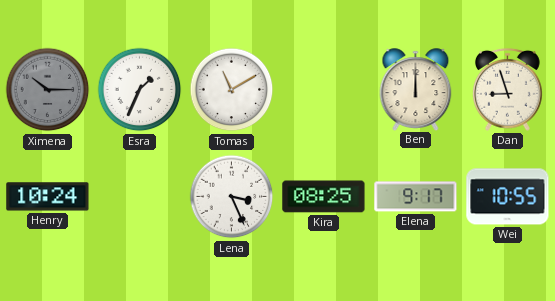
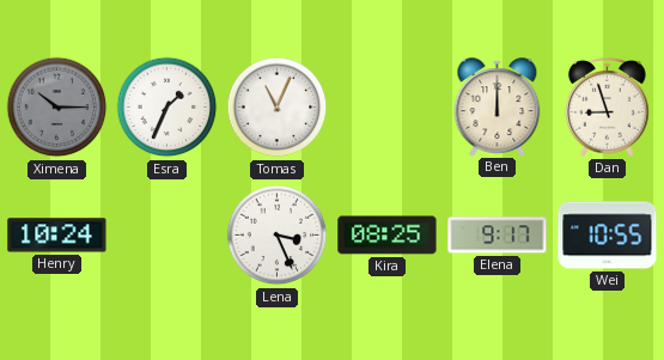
Tomas: 11:10 -> 11:04 (278, 108)
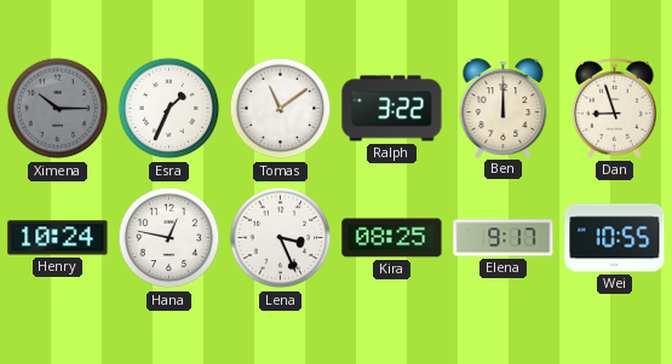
Tomas: 11:04 -> 11:09 (281, 109)
Ralph: none -> 3:22 (392, 109)
Hana: none -> 12:47 (170, 238)
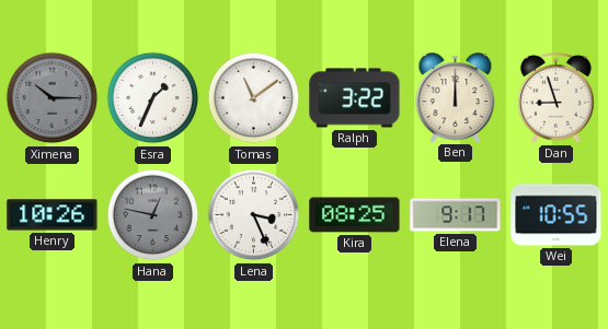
Henry: 10:24 -> 10:26 (53, 215)
Hana dial: white -> grey (153, 215)
